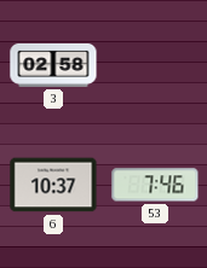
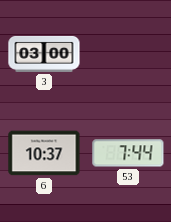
3: 02:58 -> 03:00 (44, 54)
53: 7:46 -> 7:44 (128, 153)
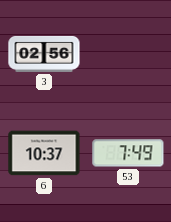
3: 03:00 -> 02:56 (44, 54)
53: 7:44 -> 7:49 (128, 153)
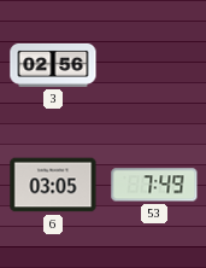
6: 10:37 -> 03:05 (53, 185)
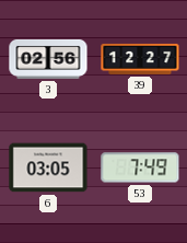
39: none -> 12:27 (140, 59)
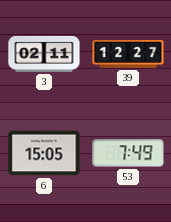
3: 02:56 -> 02:11 (44, 54)
6: 03:05 -> 15:05 (44, 153)
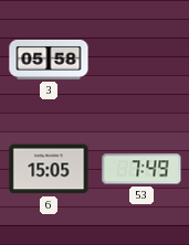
3: 02:11 -> 05:58 (49, 60)
39: 12:27 -> none (128, 54)
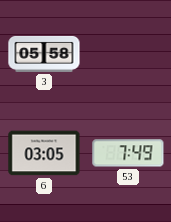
6: 15:05 -> 03:05 (44, 153)
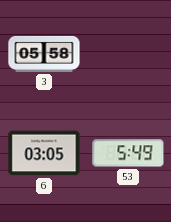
53: 7:49 -> 5:49 (128, 153)
